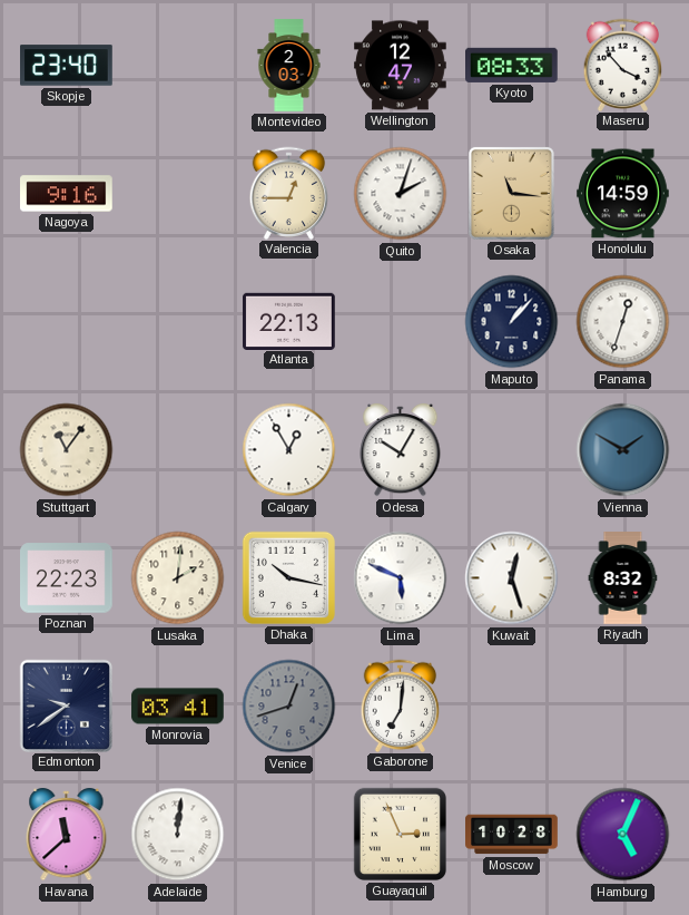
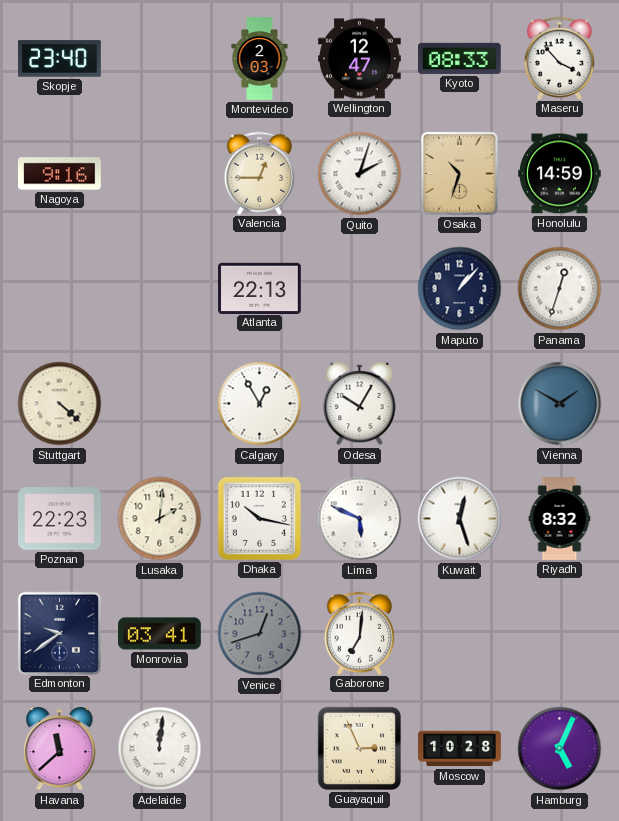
Osaka: 11:16 -> 10:33 (459, 173)
Stuttgart: 11:06 -> 4:22 (60, 404)
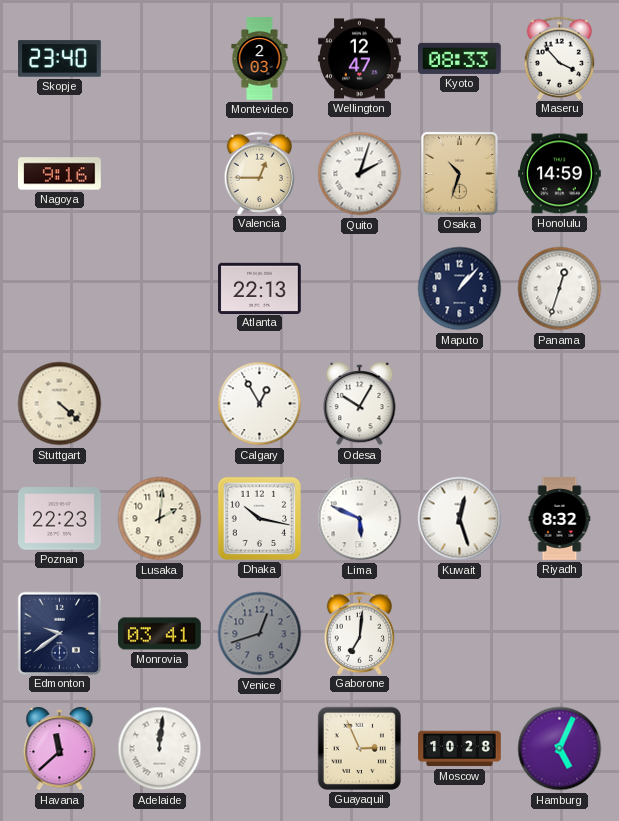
Vienna: 1:50 -> none (560, 404)
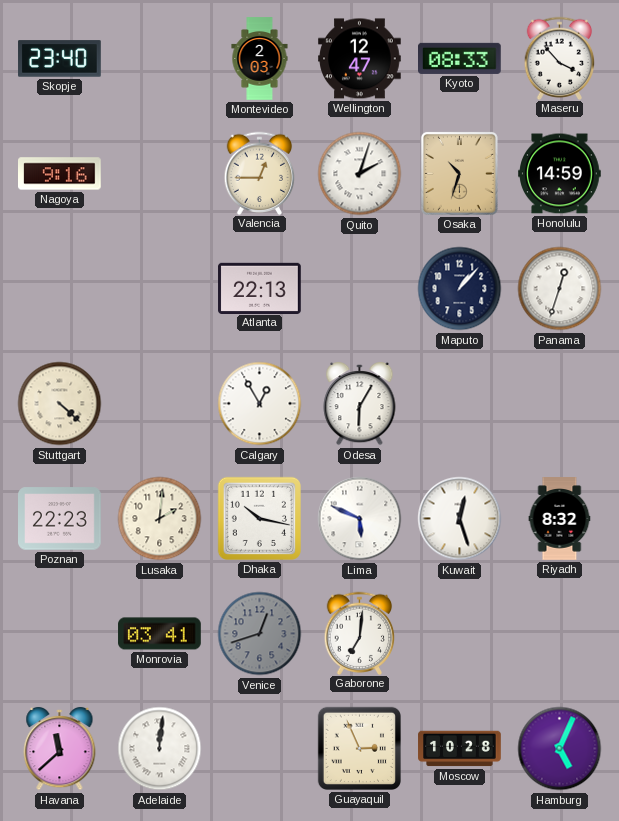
Odesa: 10:05 -> 6:05 (360, 404)
Edmonton: 9:39 -> none (59, 633)
